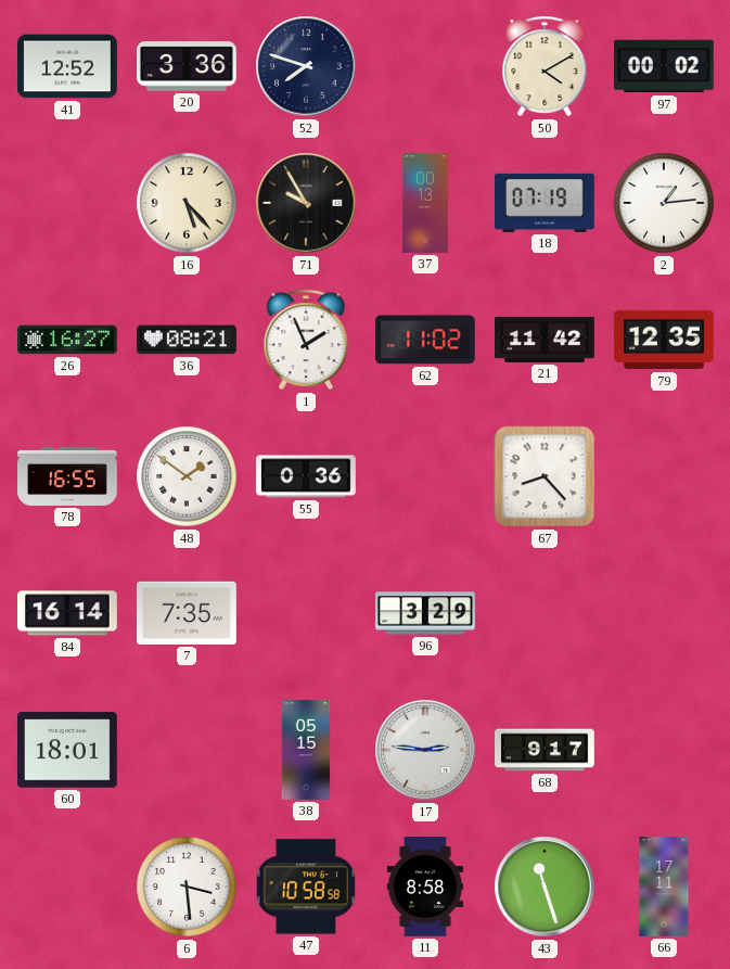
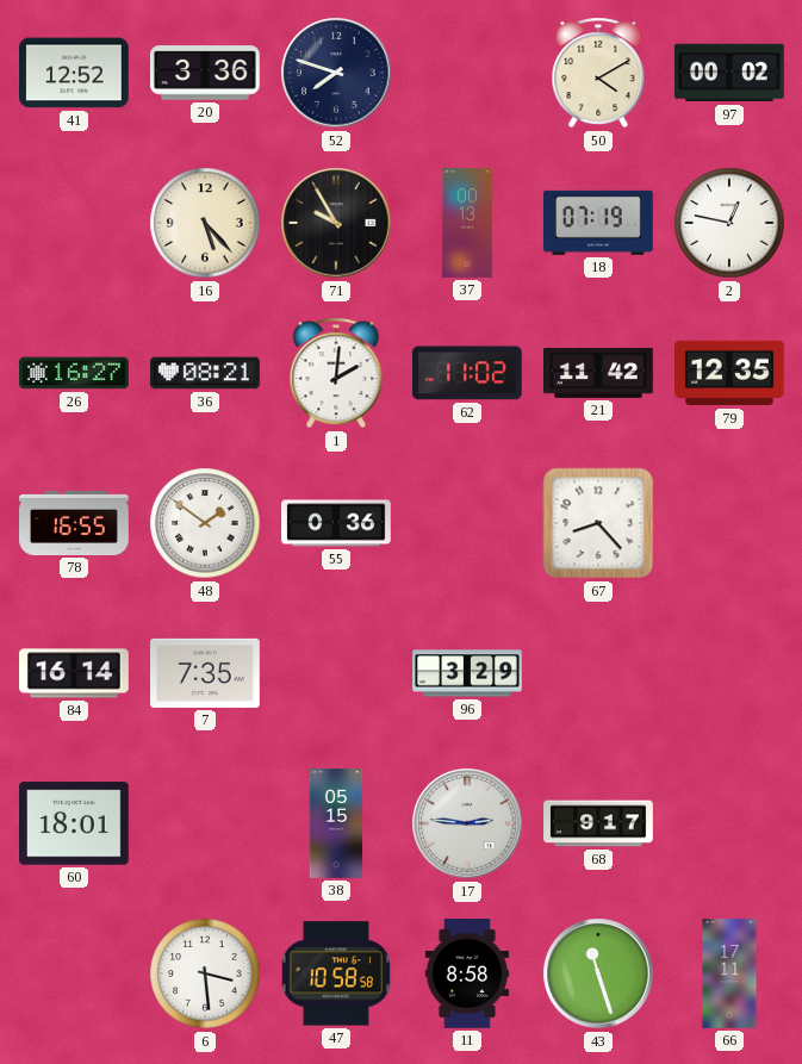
2: 1:14 -> 12:47 (729, 223)
1: 1:56 -> 2:01 (336, 373)
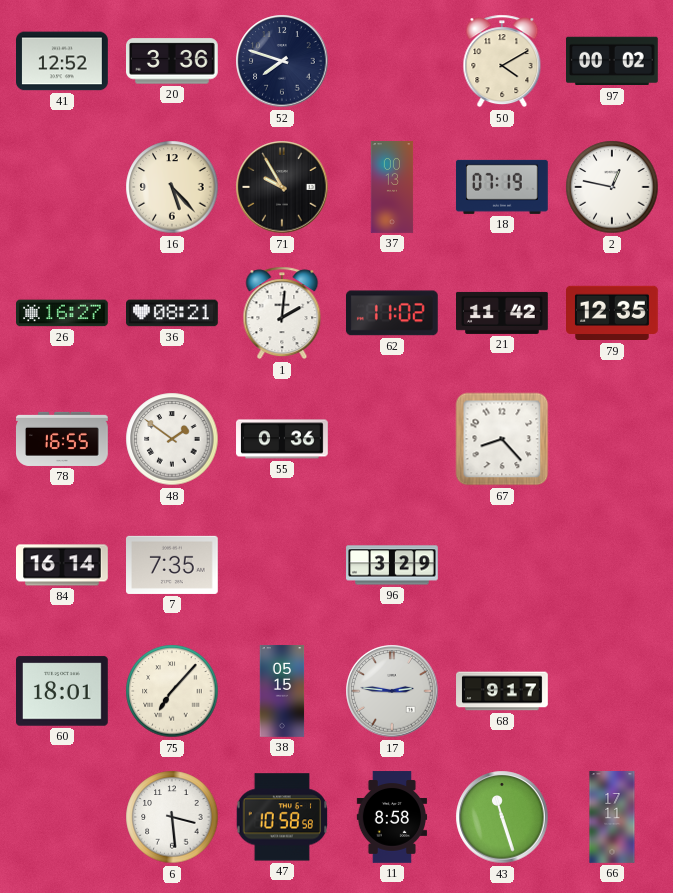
75: none -> 7:07 (172, 691)
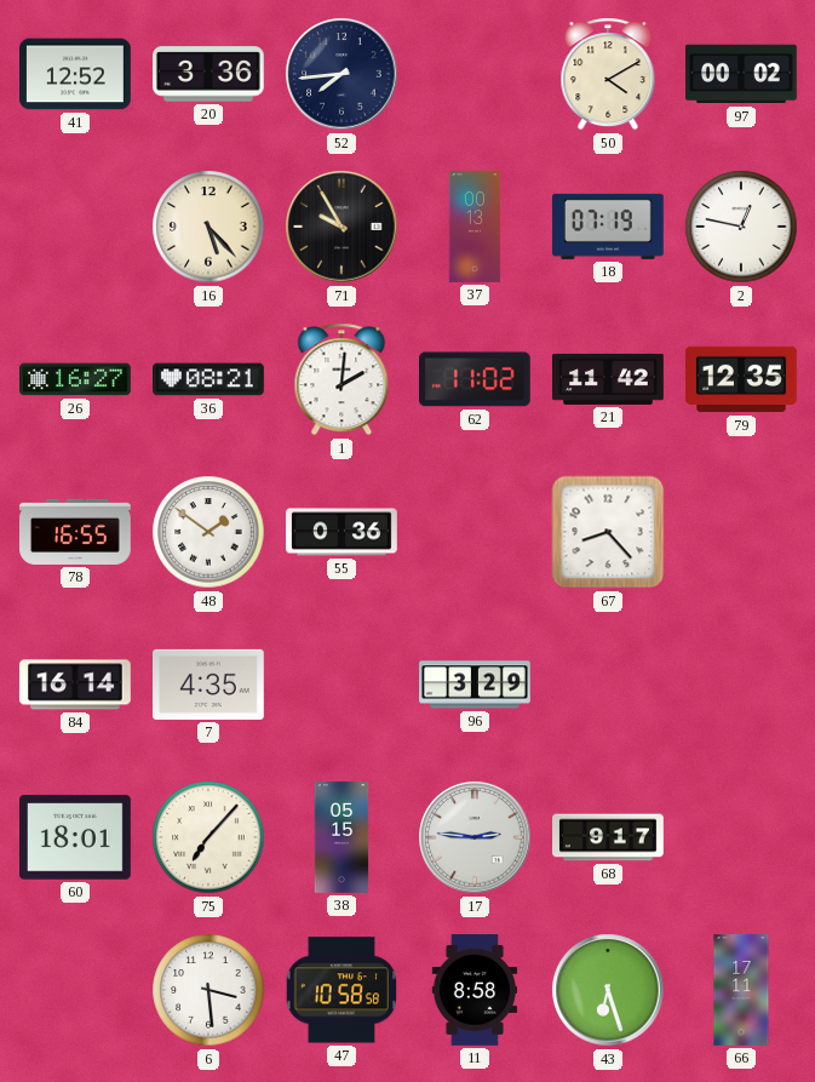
52: 7:48 -> 7:44 (342, 74)
7: 7:35 -> 4:35 (210, 685)
43: 11:27 -> 6:27 (608, 990)
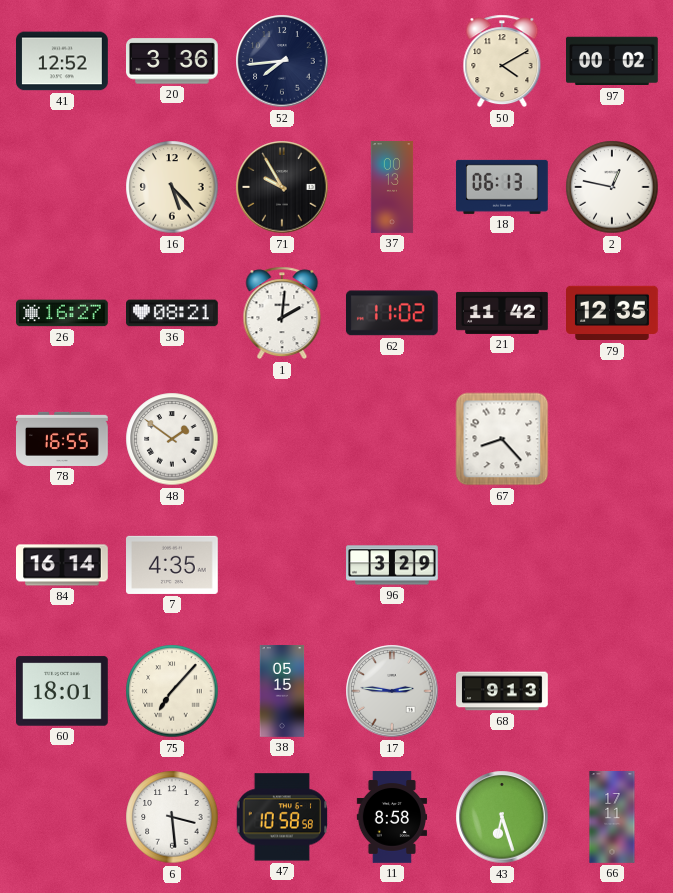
18: 07:19 -> 06:13 (502, 187)
55: 0:36 -> none (342, 532)
68: 9:17 -> 9:13 (502, 691)
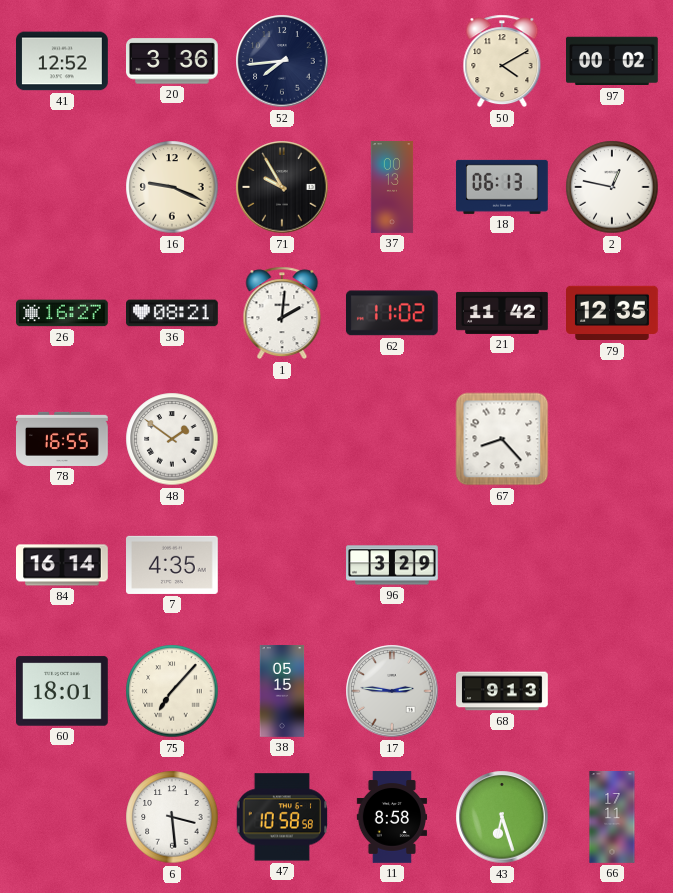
16: 5:23 -> 9:19 (172, 187)
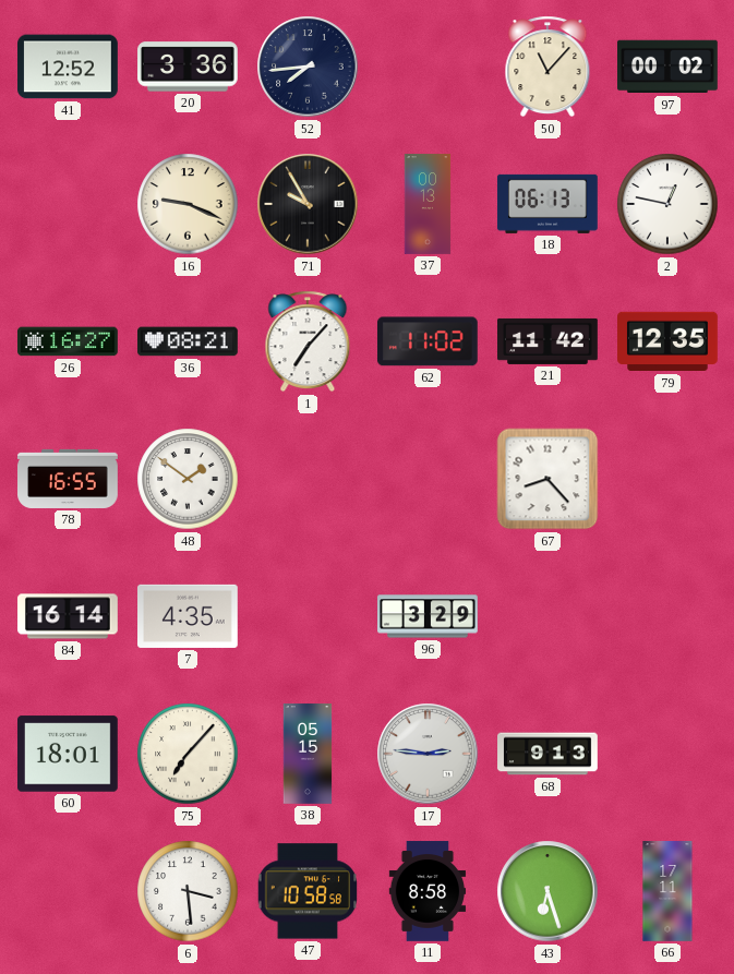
50: 4:10 -> 11:07 (548, 67)
1: 2:01 -> 7:07 (308, 341)
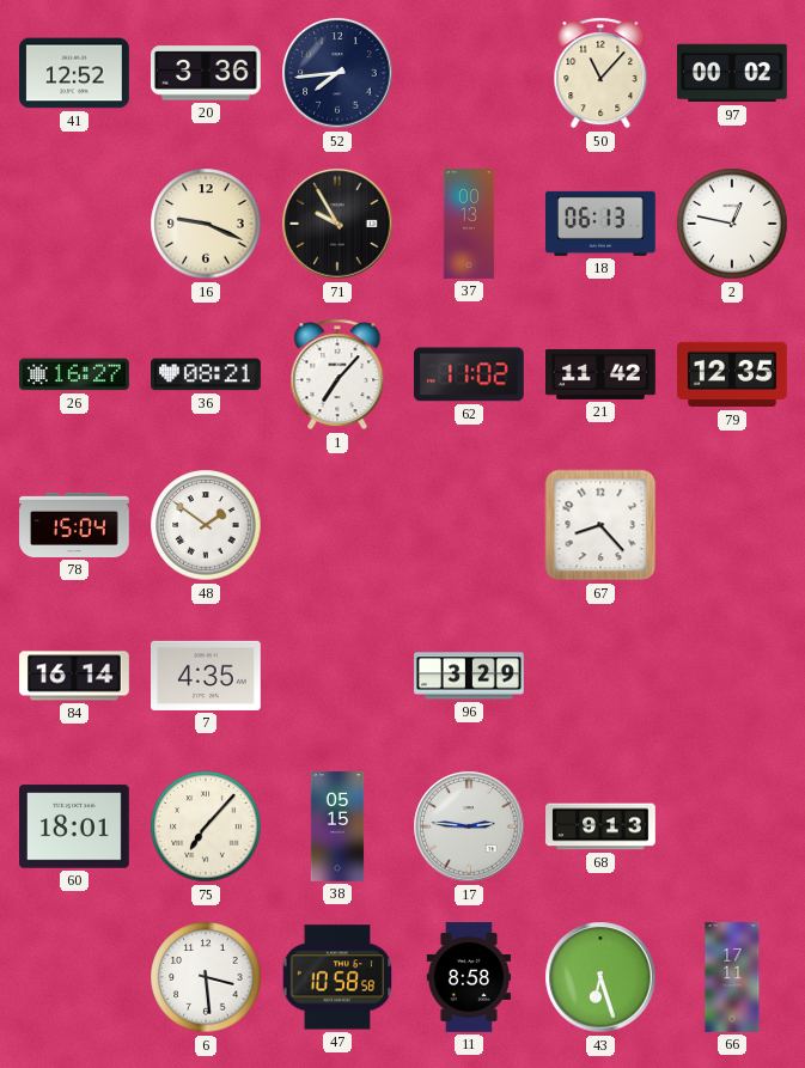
78: 16:55 -> 15:04 (75, 525)
